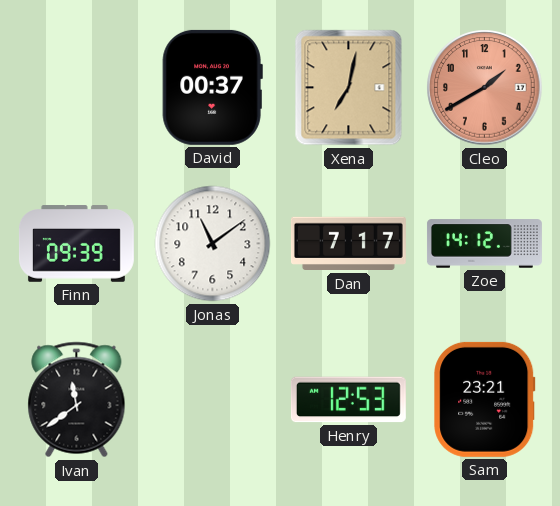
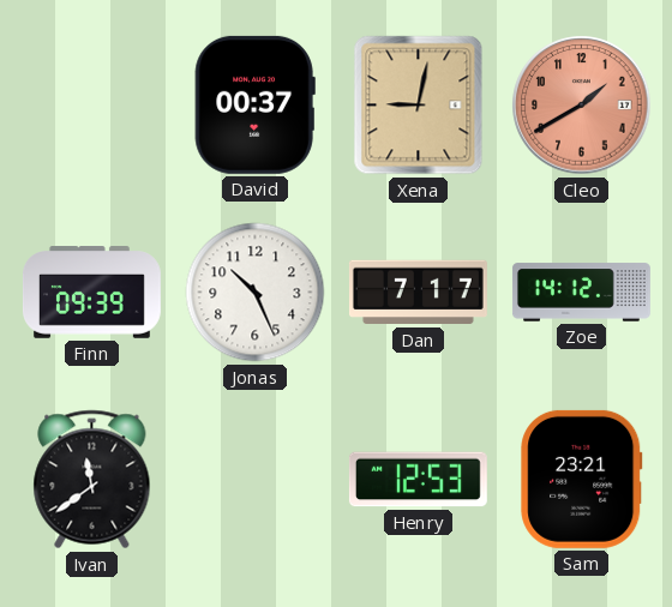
Xena: 7:02 -> 9:02 (419, 106)
Jonas: 11:09 -> 10:26 (256, 293)
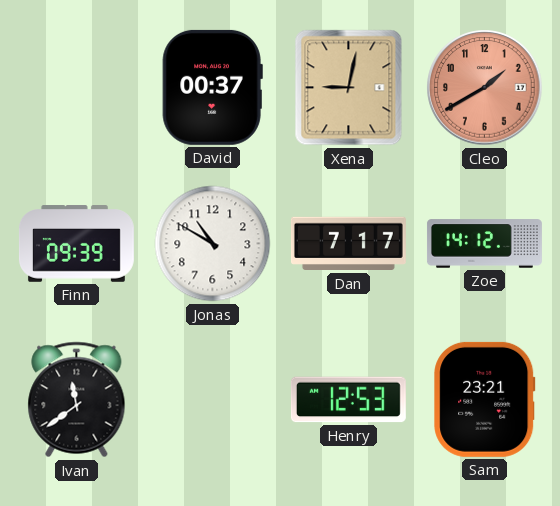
Jonas: 10:26 -> 10:50 (213, 244)
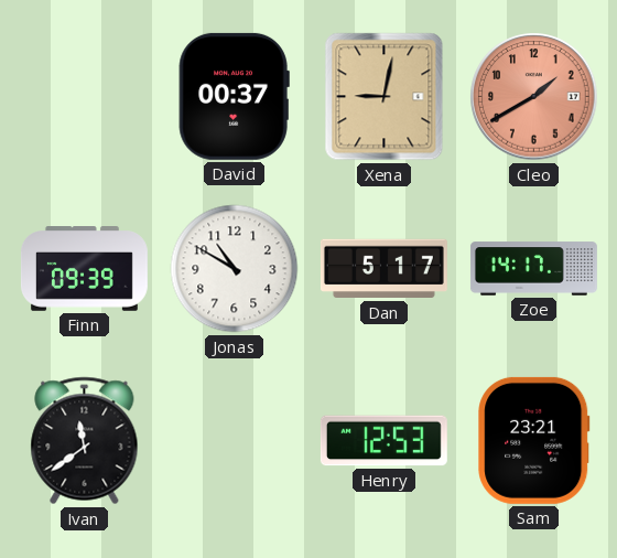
Dan: 7:17 -> 5:17 (383, 269)
Zoe: 14:12 -> 14:17 (533, 269)
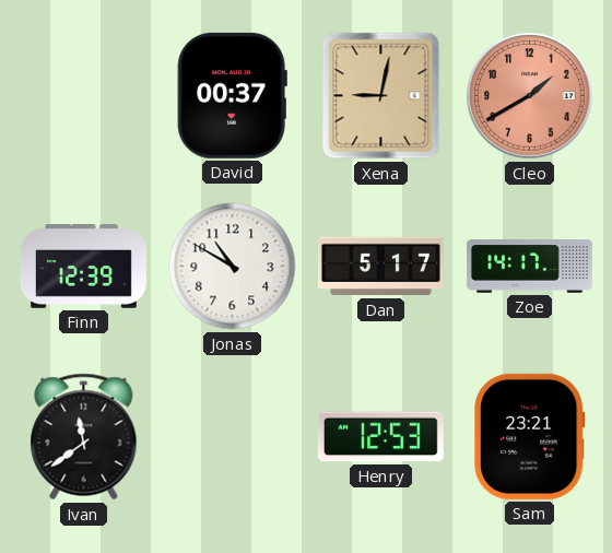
Finn: 09:39 -> 12:39 (83, 267)
